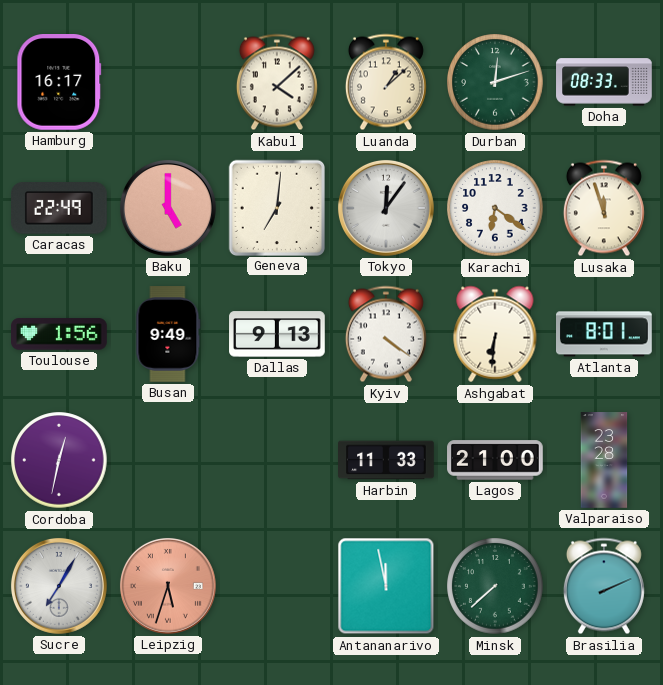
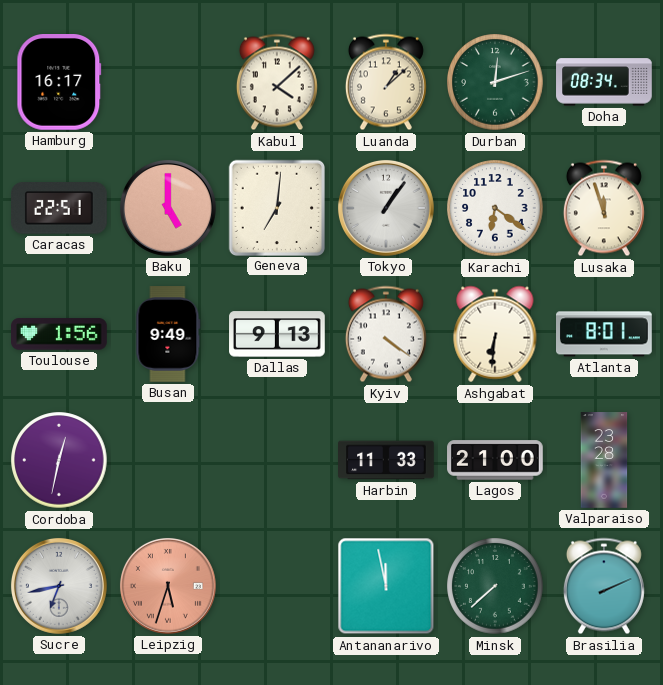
Doha: 08:33 -> 08:34 (604, 82)
Caracas: 22:49 -> 22:51 (60, 208)
Tokyo: 12:06 -> 1:06 (386, 208)
Sucre: 7:05 -> 6:43 (59, 586)
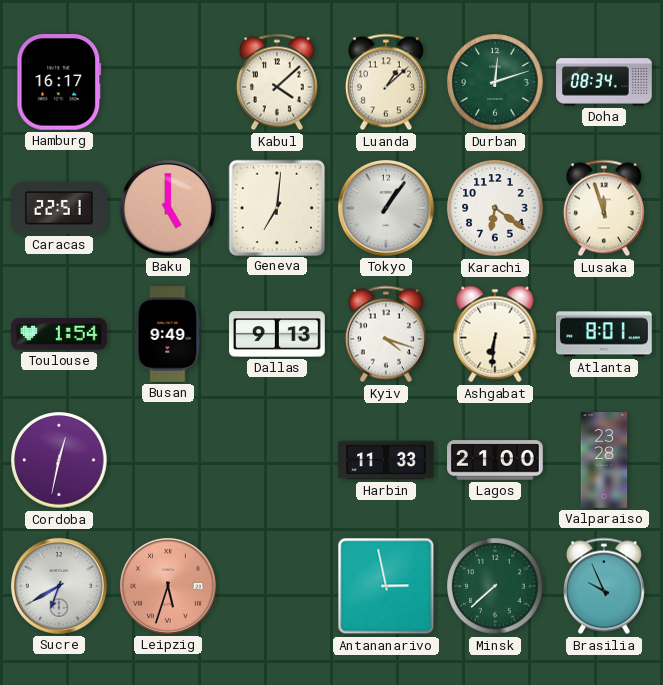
Toulouse: 1:56 -> 1:54 (59, 334)
Kyiv: 4:21 -> 4:18 (386, 334)
Sucre: 6:43 -> 6:40 (59, 586)
Antananarivo: 11:58 -> 2:58 (386, 586)
Brasilia: 2:11 -> 9:56 (604, 586)
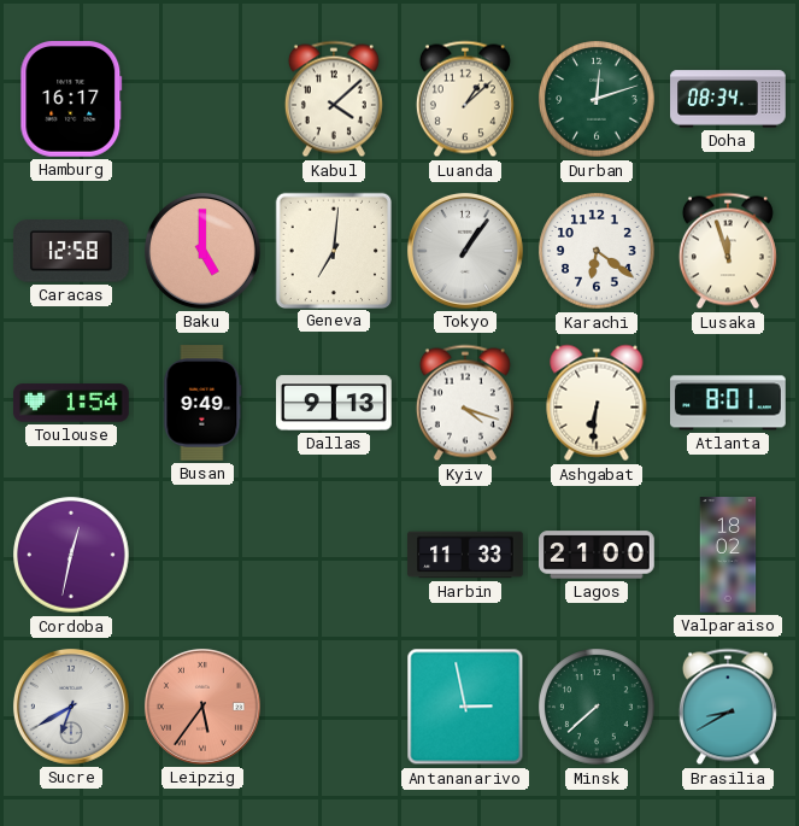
Caracas: 22:51 -> 12:58 (72, 251)
Valparaiso: 23:28 -> 18:02 (728, 555)
Leipzig: 5:33 -> 5:36 (202, 707)
Brasilia: 9:56 -> 8:40 (728, 707)
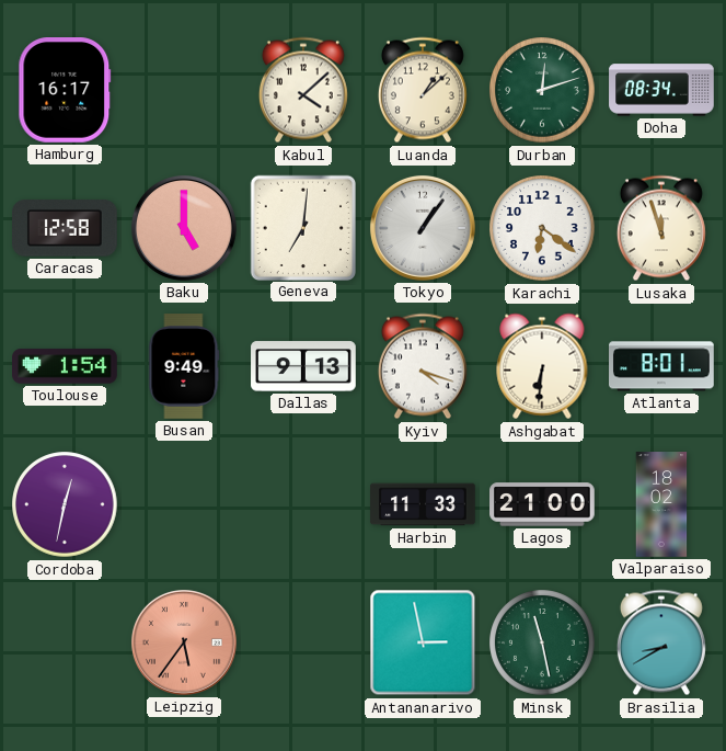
Sucre: 6:40 -> none (71, 707)
Minsk: 7:38 -> 11:28 (542, 642)
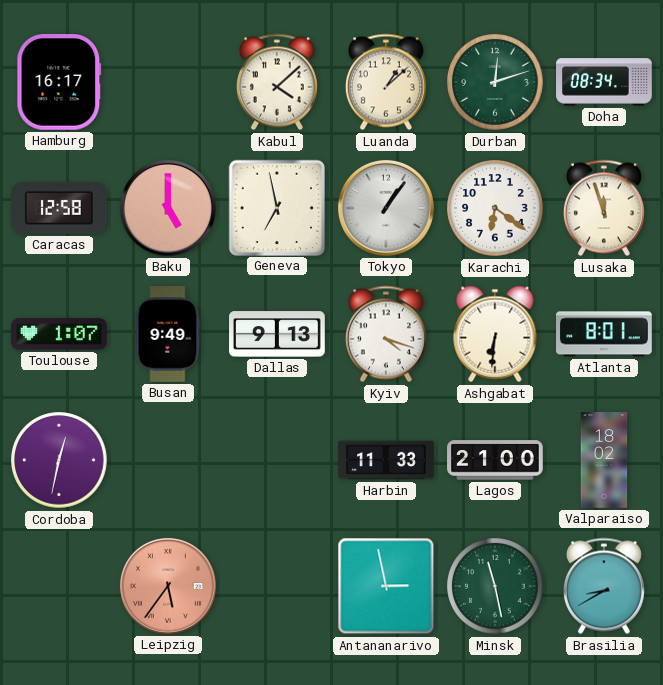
Geneva: 7:01 -> 6:58 (276, 207)
Toulouse: 1:54 -> 1:07 (59, 334)
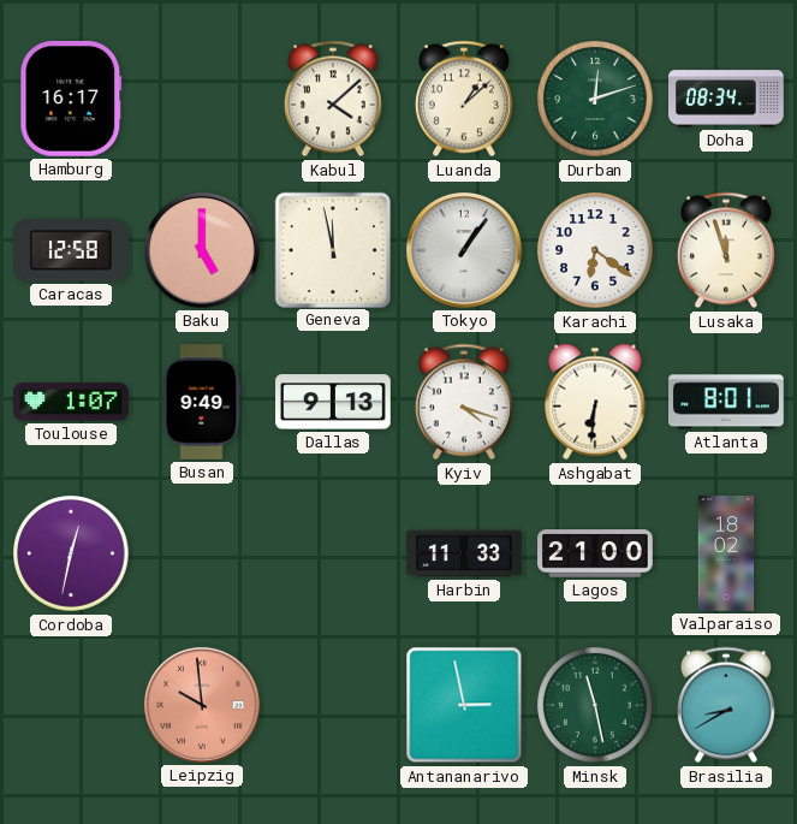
Geneva: 6:58 -> 11:58 (332, 249)
Leipzig: 5:36 -> 9:59 (202, 705)
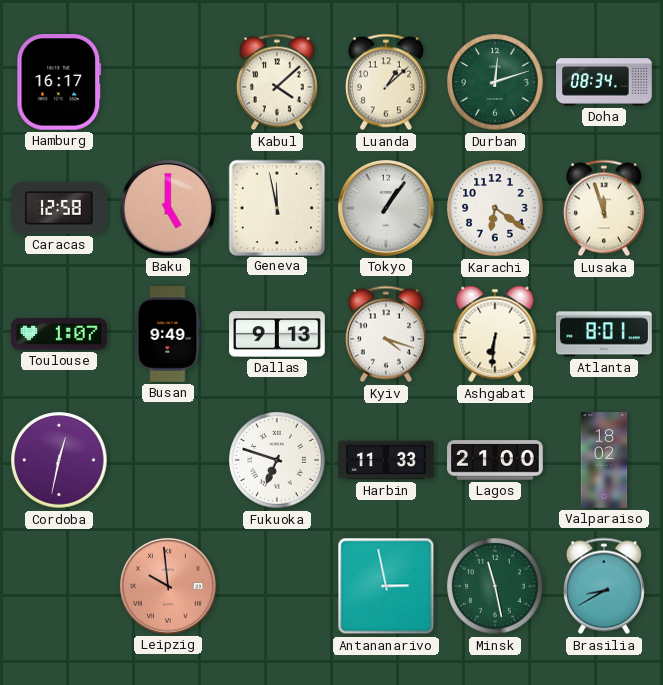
Fukuoka: none -> 6:48 (277, 460)
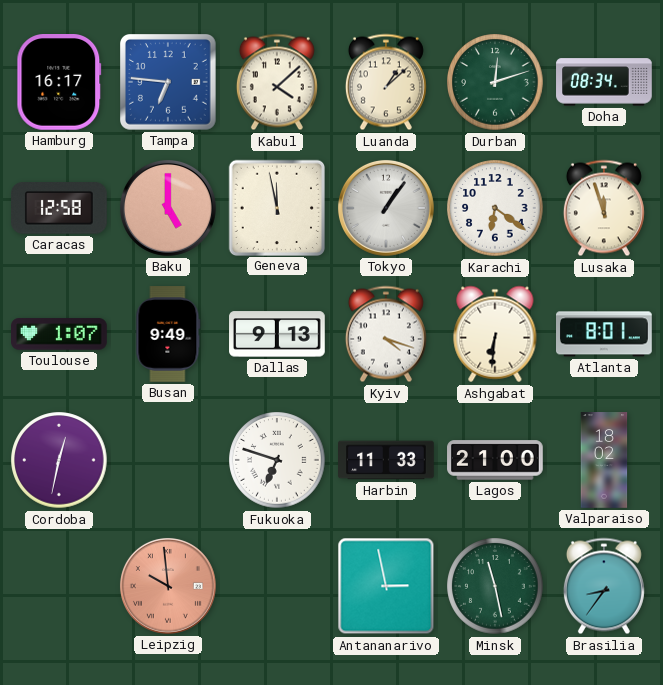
Tampa: none -> 6:46 (169, 83)
Brasilia: 8:40 -> 8:36 (604, 586)
